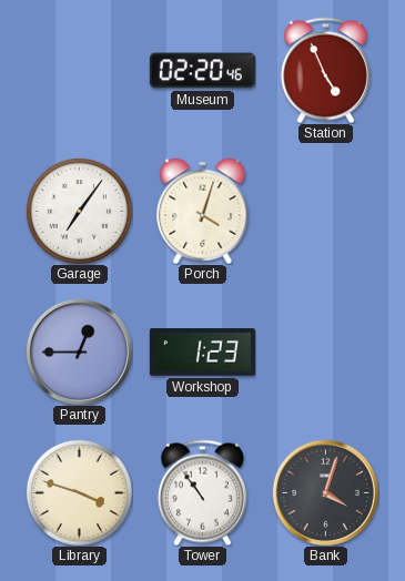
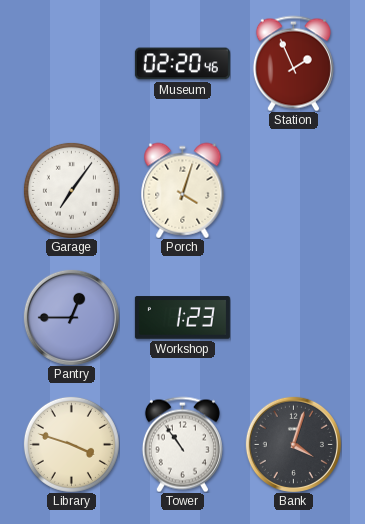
Station: 4:56 -> 1:56 (293, 63)
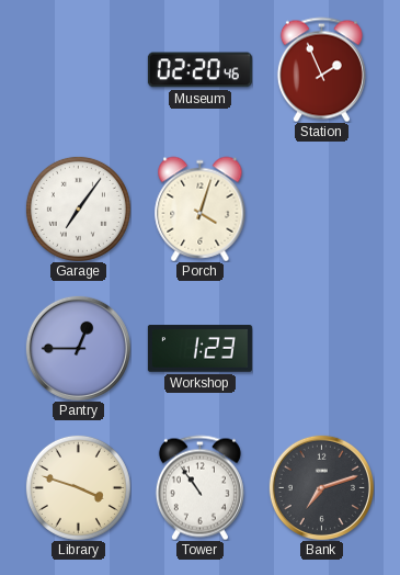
Bank: 4:03 -> 7:12 (321, 487)
